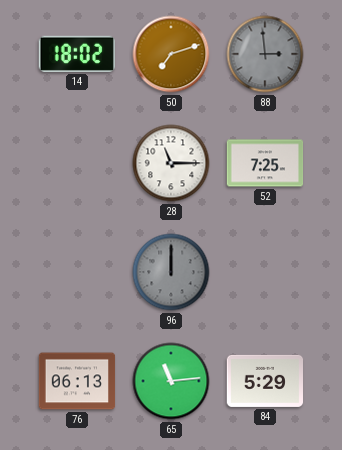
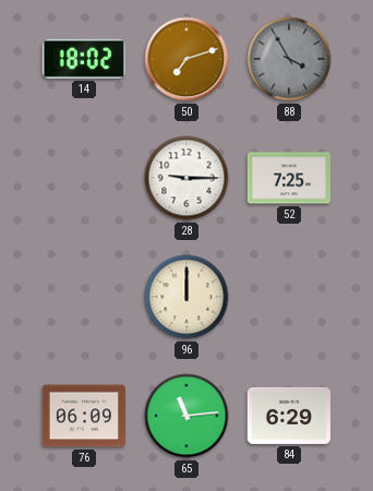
88: 2:59 -> 3:55 (289, 59)
28: 11:15 -> 9:15 (186, 178)
96 dial: grey -> cream (186, 297)
76: 06:13 -> 06:09 (84, 416)
84: 5:29 -> 6:29 (289, 416)
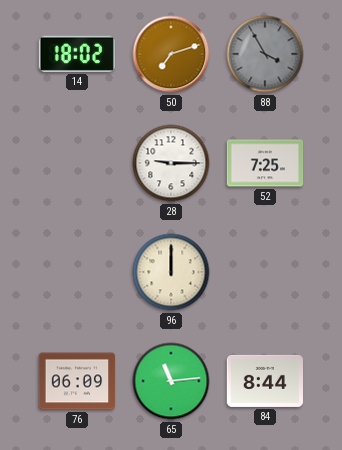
84: 6:29 -> 8:44 (265, 381)
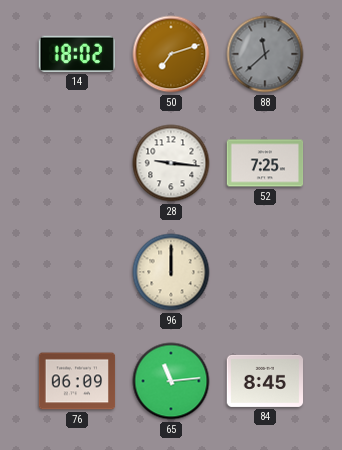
88: 3:55 -> 11:38 (265, 54)
28: 9:15 -> 9:16 (171, 163)
84: 8:44 -> 8:45 (265, 381)
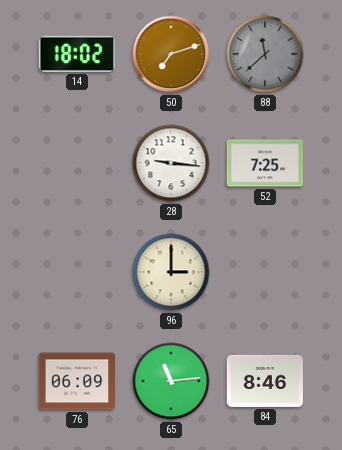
96: 12:00 -> 3:00 (171, 272)
84: 8:45 -> 8:46 (265, 381)
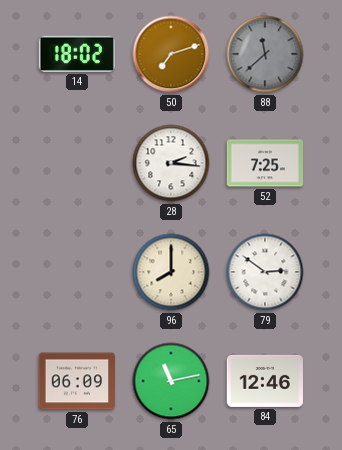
28: 9:16 -> 2:16 (171, 163)
96: 3:00 -> 8:00 (171, 272)
79: none -> 2:51 (265, 272)
65: 11:14 -> 11:13 (171, 381)
84: 8:46 -> 12:46 (265, 381)
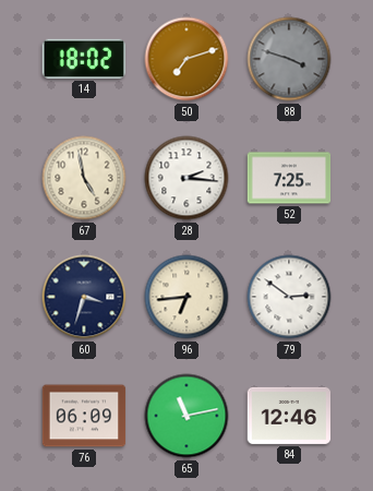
88: 11:38 -> 3:48 (289, 59)
67: none -> 4:58 (84, 178)
60: none -> 3:33 (84, 297)
96: 8:00 -> 6:44 (186, 297)
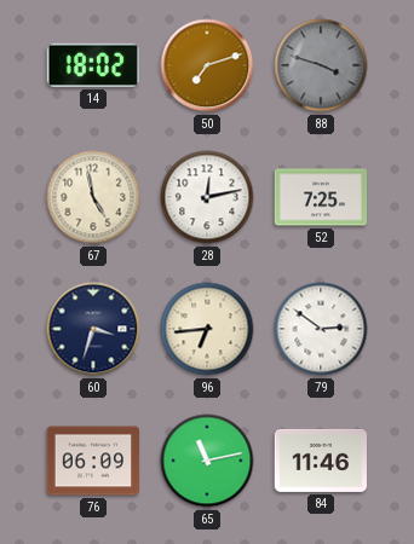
28: 2:16 -> 12:13 (207, 197)
84: 12:46 -> 11:46 (321, 461)
